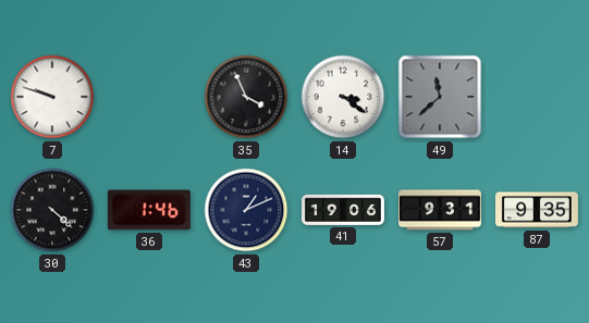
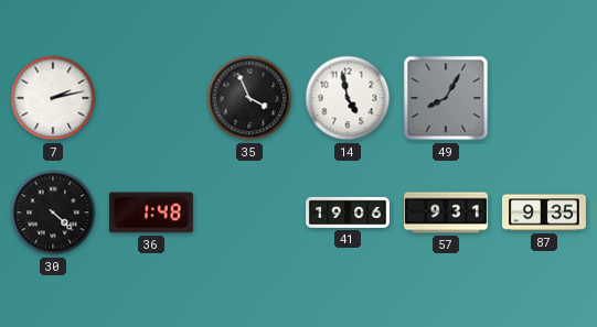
7: 9:48 -> 2:13 (53, 98)
14: 3:21 -> 4:58 (348, 98)
49: 11:38 -> 8:05 (446, 98)
36: 1:46 -> 1:48 (151, 212)
43: 1:11 -> none (246, 210)
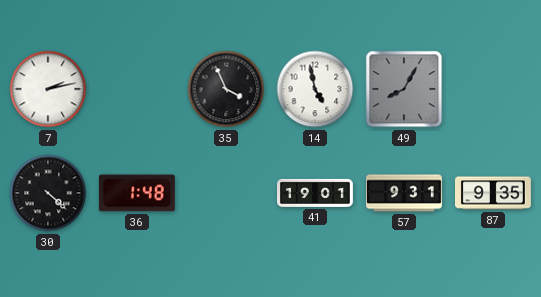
41: 19:06 -> 19:01 (316, 193)
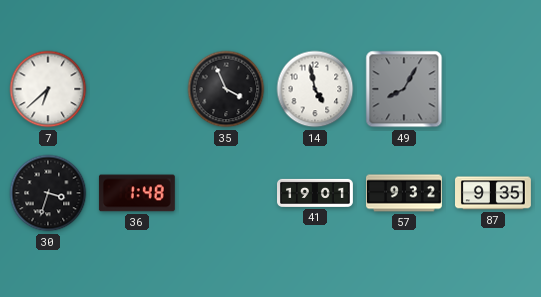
7: 2:13 -> 6:38 (48, 89)
30: 4:22 -> 3:33 (48, 193)
57: 9:31 -> 9:32 (405, 193)
